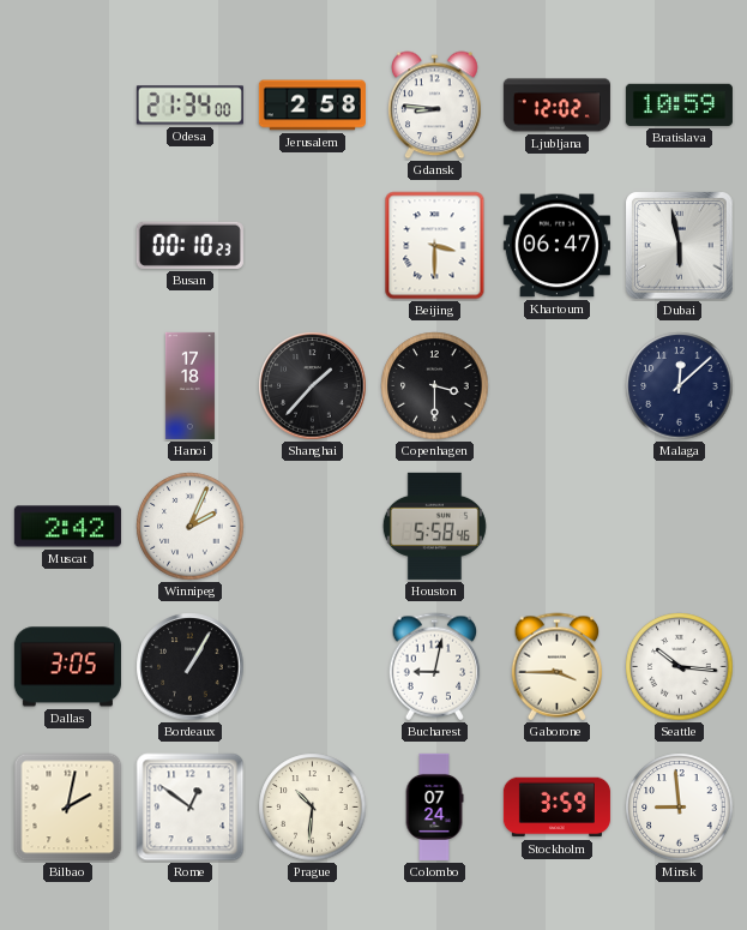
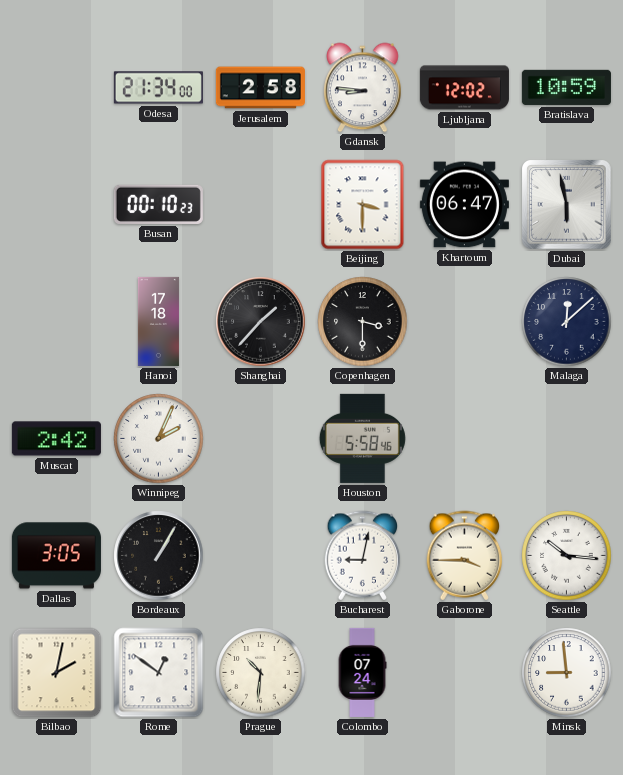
Stockholm: 3:59 -> none (556, 808)
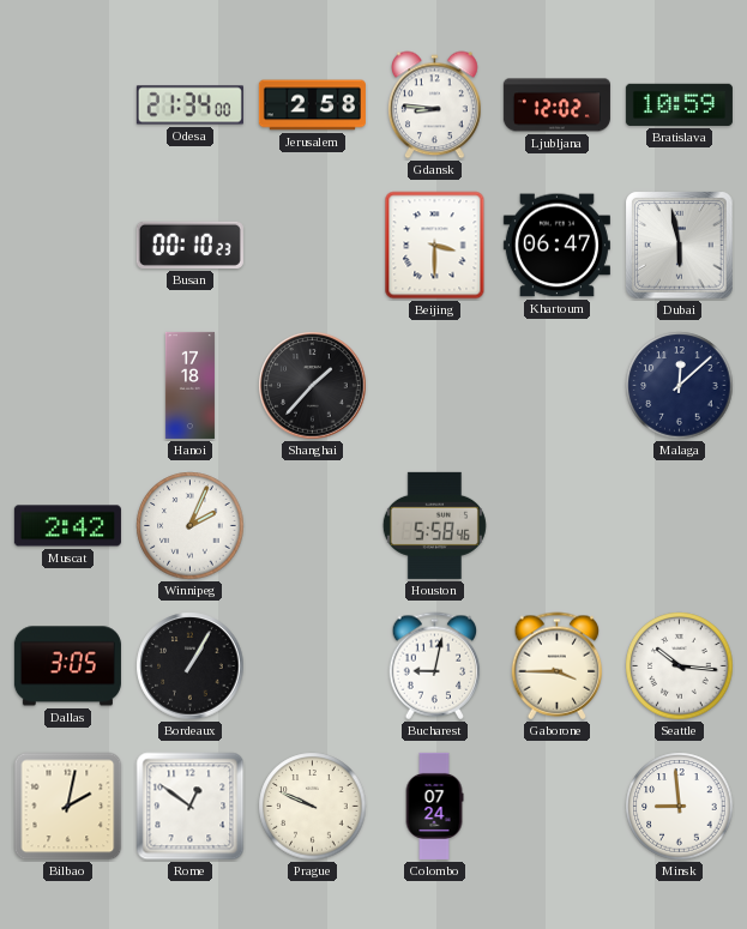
Copenhagen: 3:30 -> none (363, 322)
Prague: 10:31 -> 9:49 (313, 807)
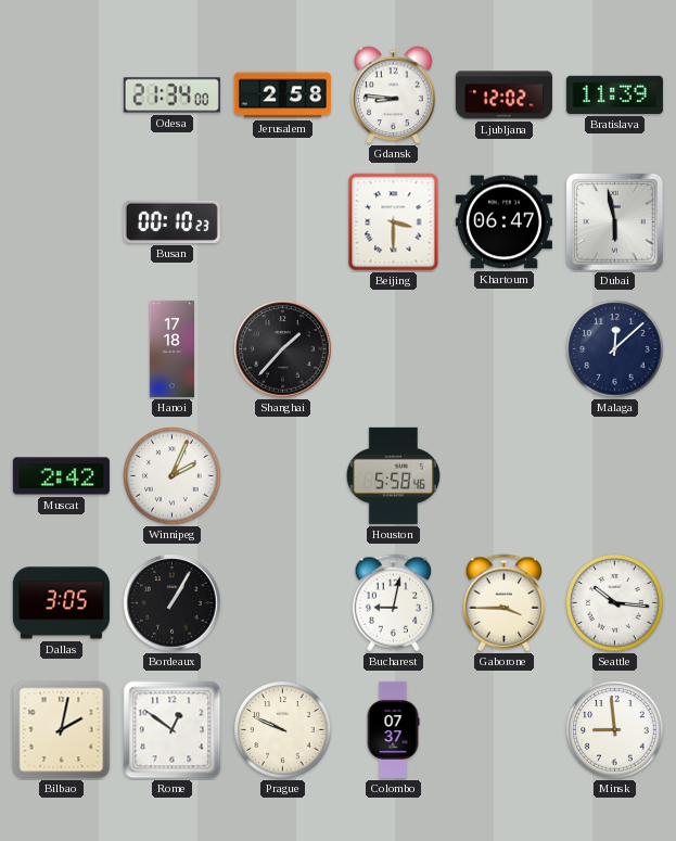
Bratislava: 10:59 -> 11:39 (614, 94)
Colombo: 07:24 -> 07:37 (393, 729)
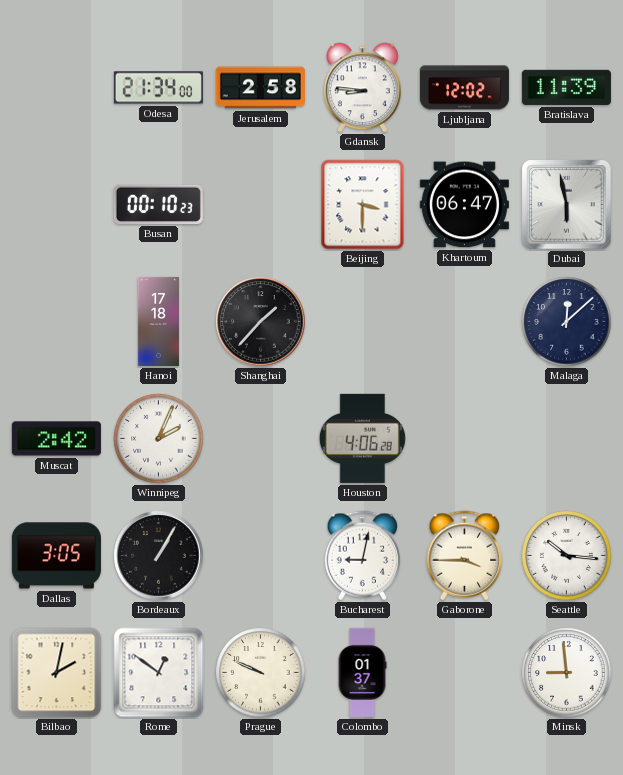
Houston: 5:58 -> 4:06 (362, 438)
Colombo: 07:37 -> 01:37 (362, 672)
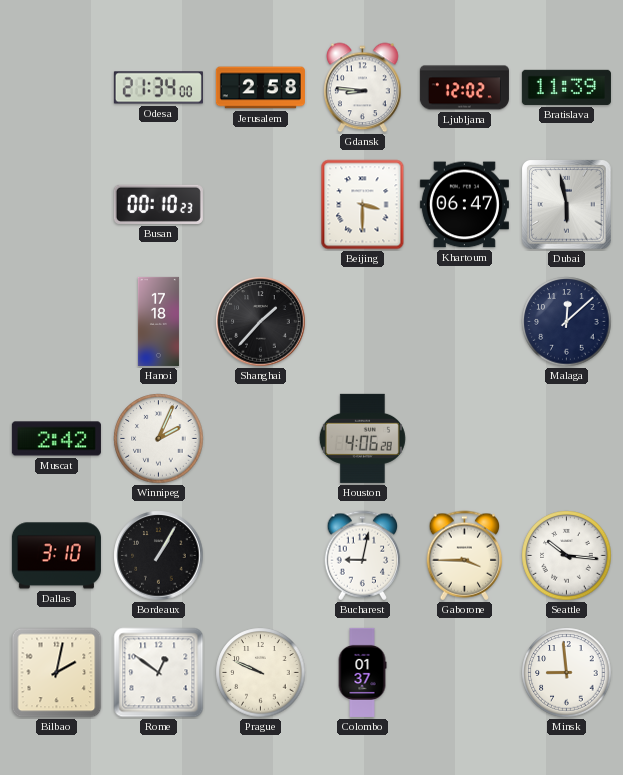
Dallas: 3:05 -> 3:10 (56, 556)
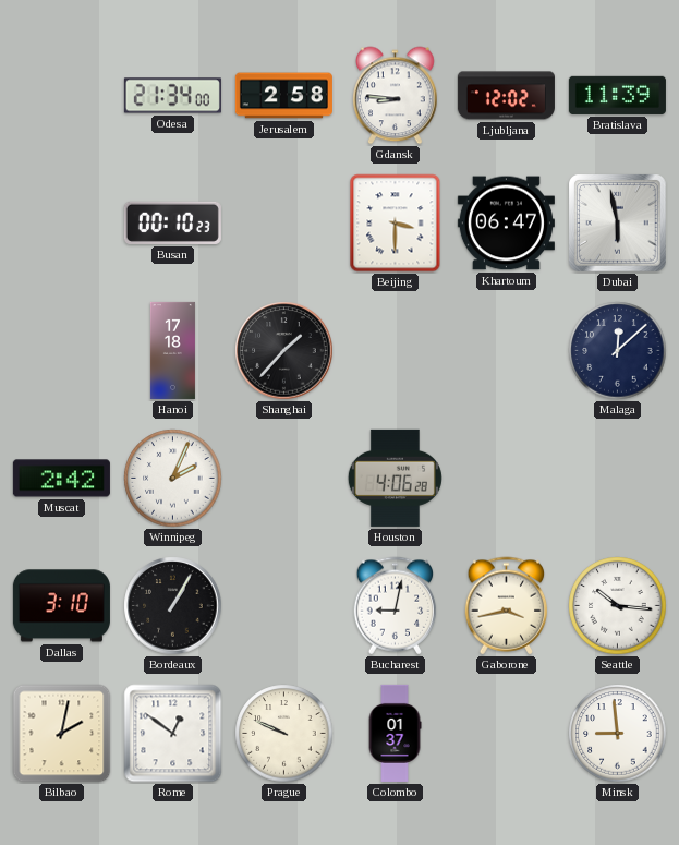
Gaborone: 3:45 -> 3:43 (507, 606)
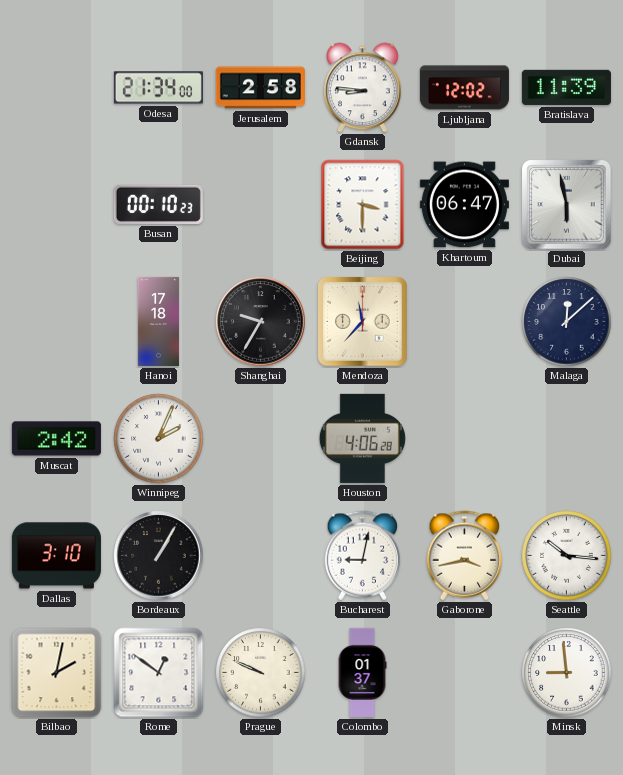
Shanghai: 1:37 -> 9:35 (261, 322)
Mendoza: none -> 11:37 (363, 322)
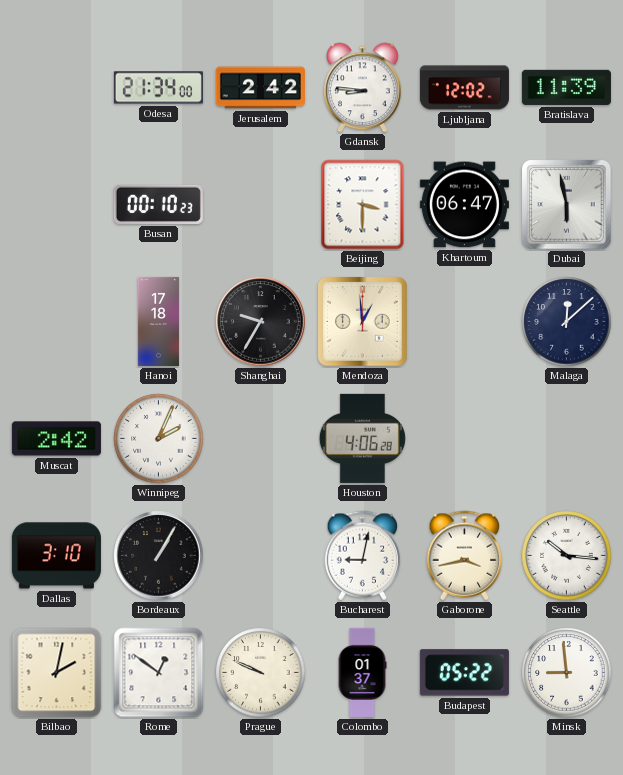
Jerusalem: 2:58 -> 2:42 (260, 88)
Mendoza: 11:37 -> 12:59 (363, 322)
Budapest: none -> 05:22 (464, 673)
